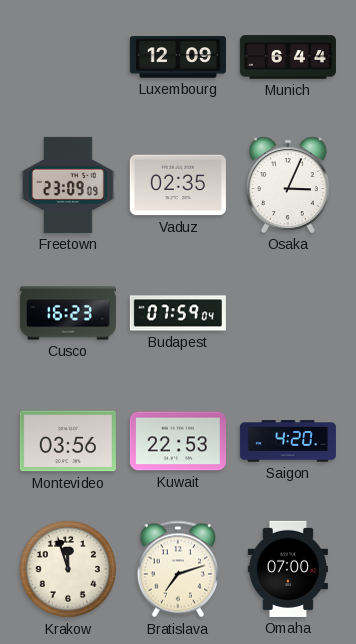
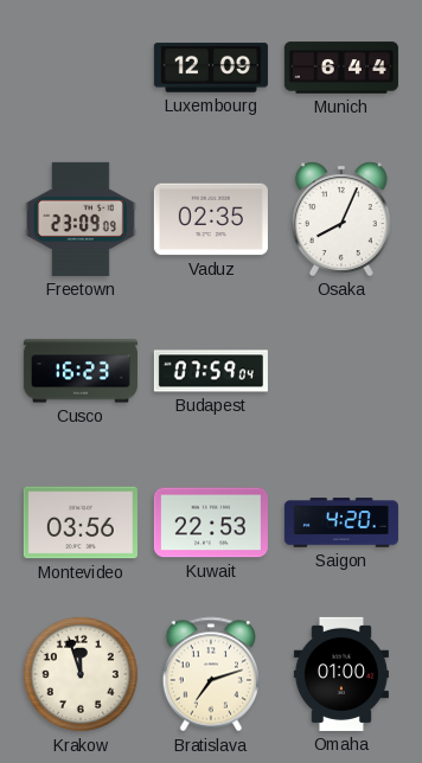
Osaka: 3:04 -> 8:04 (341, 219)
Omaha: 07:00 -> 01:00 (341, 674)
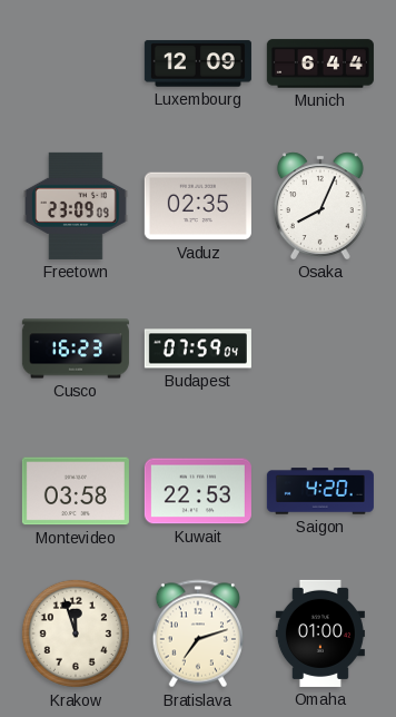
Montevideo: 03:56 -> 03:58 (76, 491)
